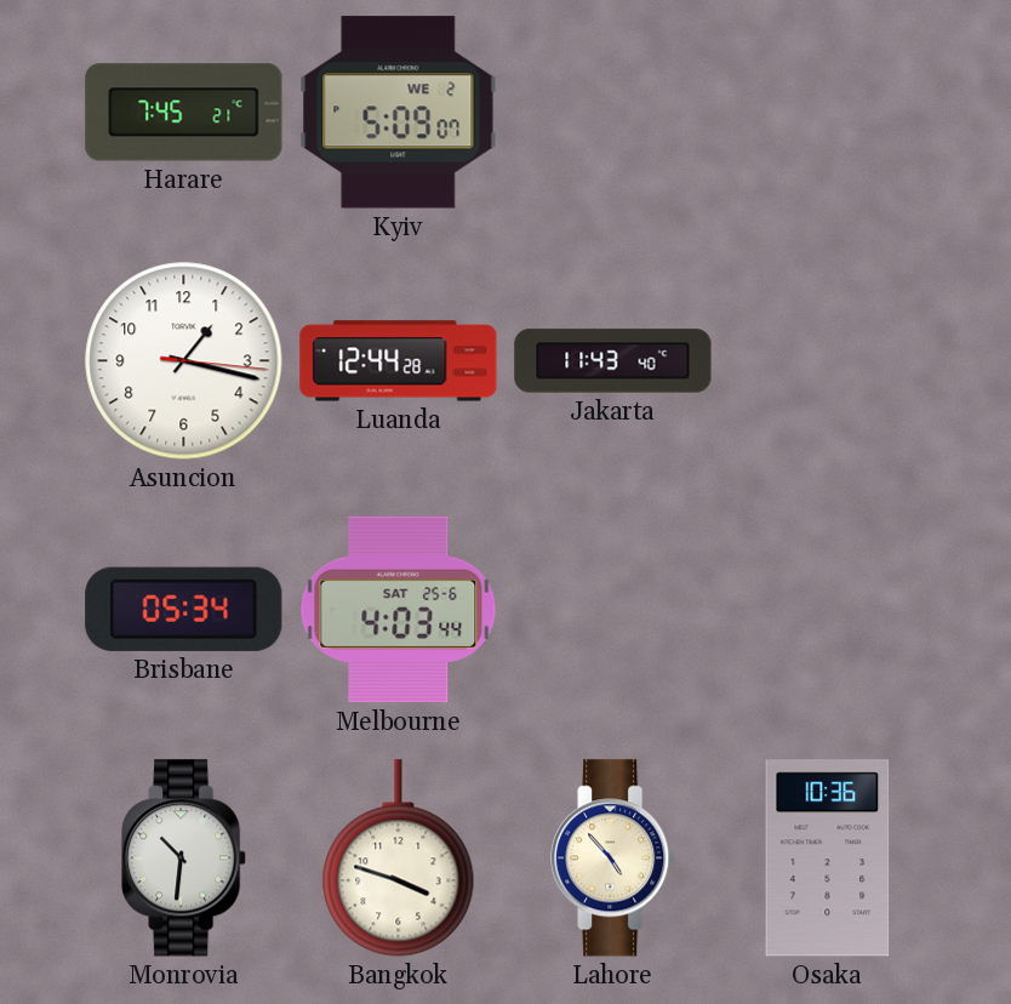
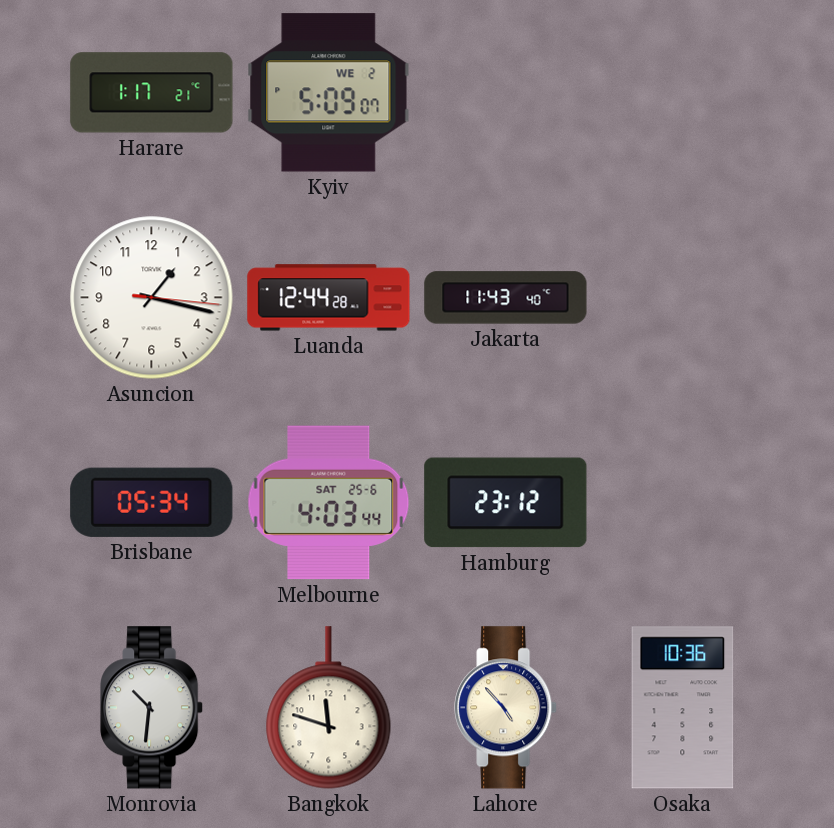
Harare: 7:45 -> 1:17 (152, 93)
Hamburg: none -> 23:12 (506, 503)
Bangkok: 3:48 -> 11:48 (329, 708)
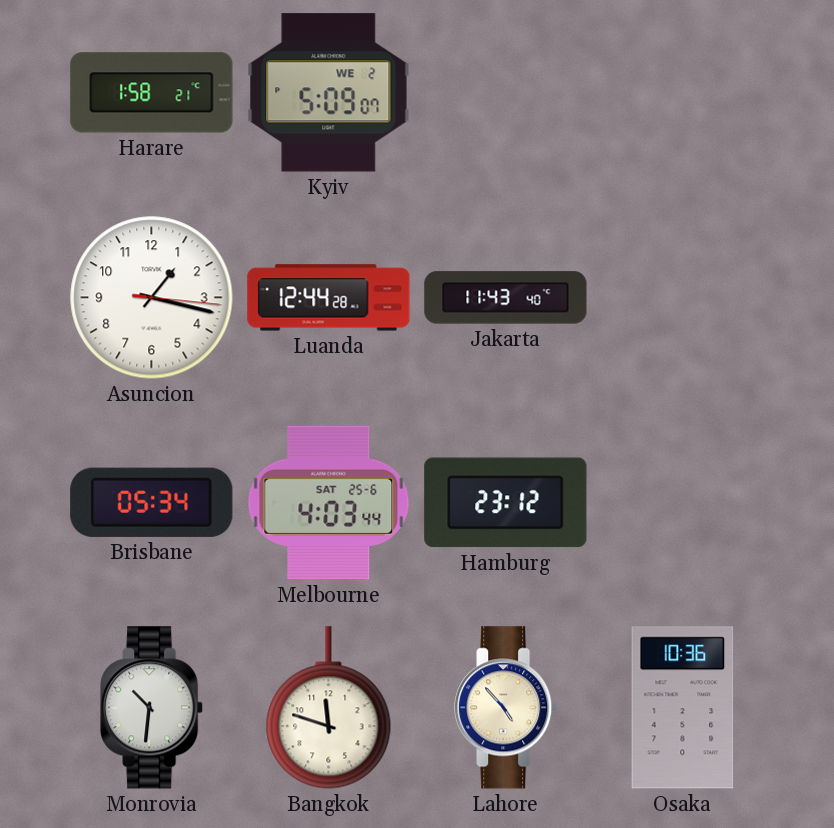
Harare: 1:17 -> 1:58 (152, 93)
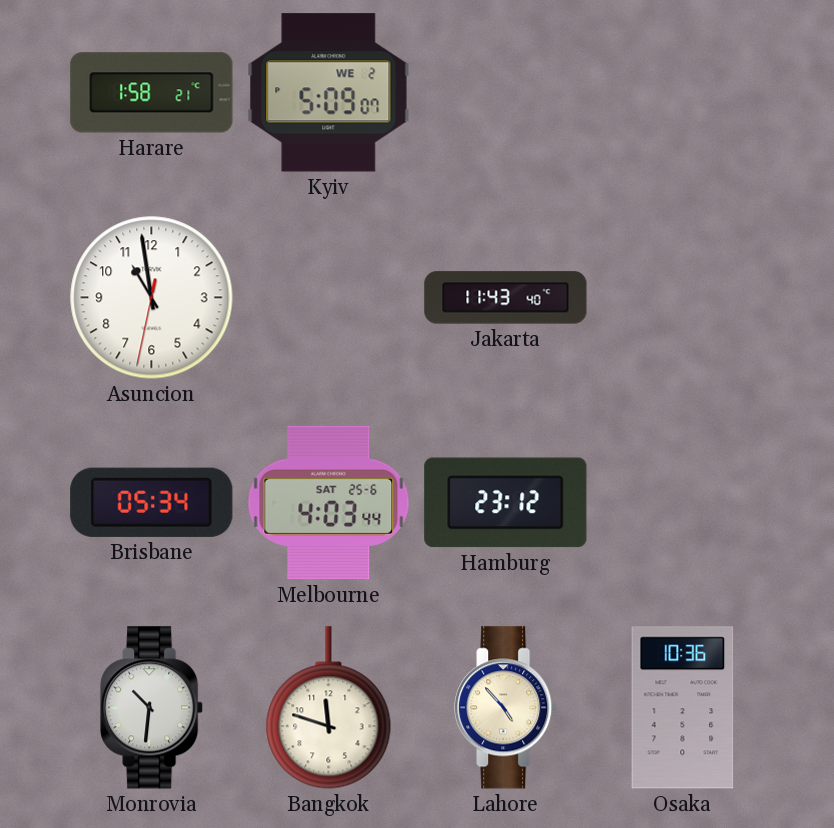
Asuncion: 1:17 -> 10:58 (152, 298)
Luanda: 12:44 -> none (329, 298)
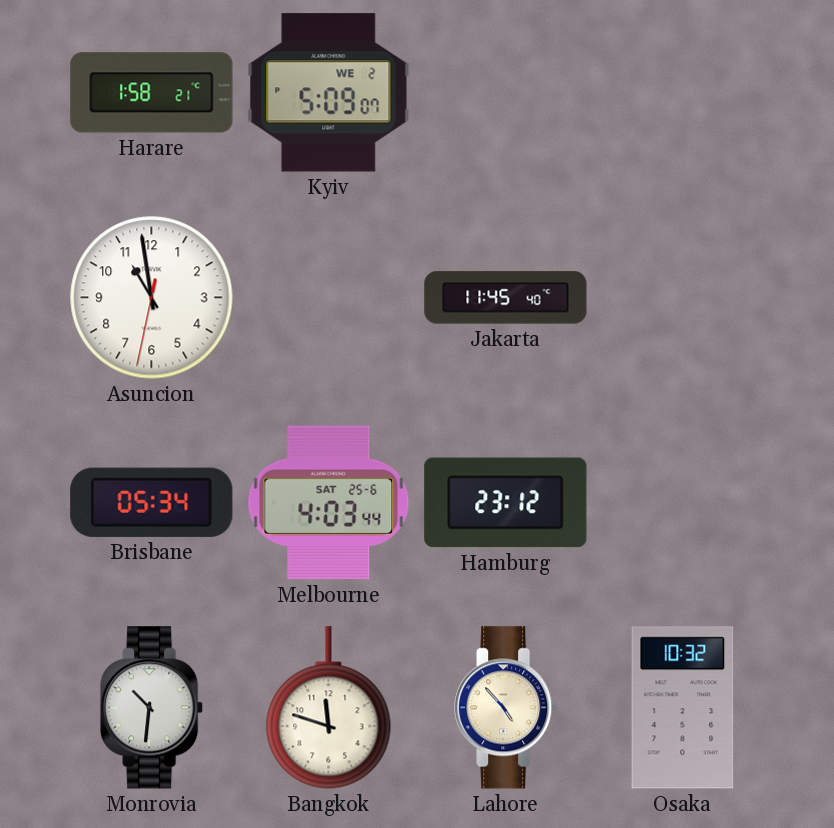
Jakarta: 11:43 -> 11:45 (506, 298)
Osaka: 10:36 -> 10:32 (683, 708)
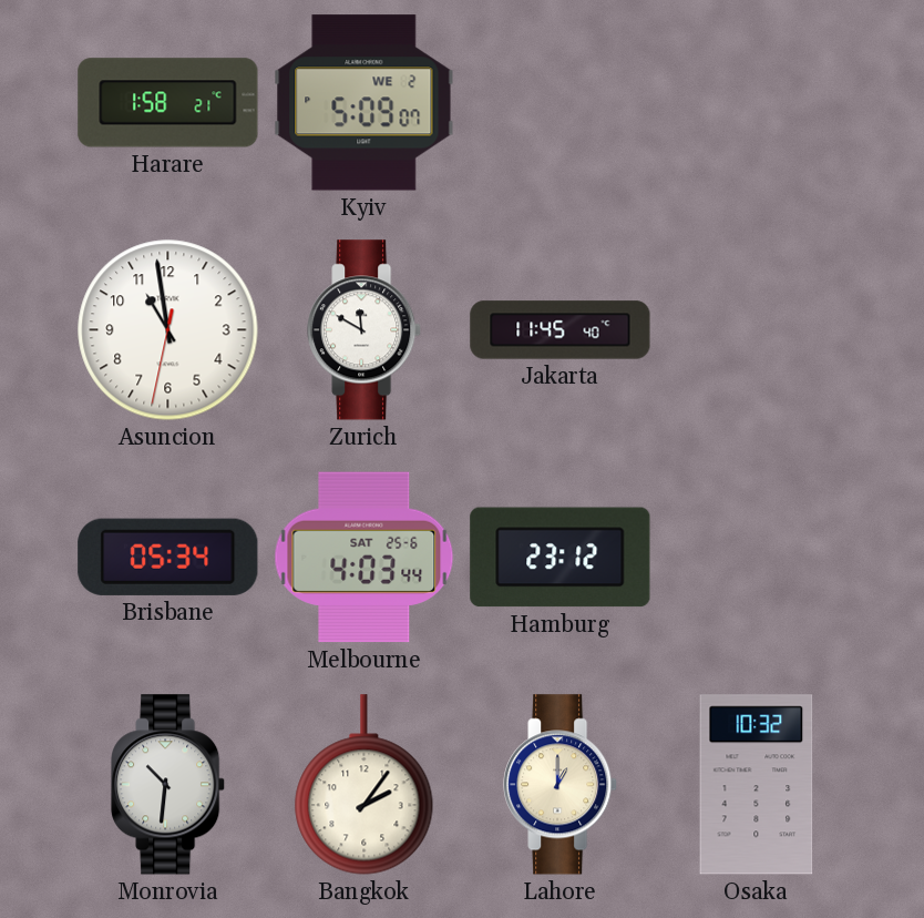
Zurich: none -> 11:50 (365, 330)
Bangkok: 11:48 -> 2:06 (365, 785)
Lahore: 4:53 -> 1:00 (561, 785)
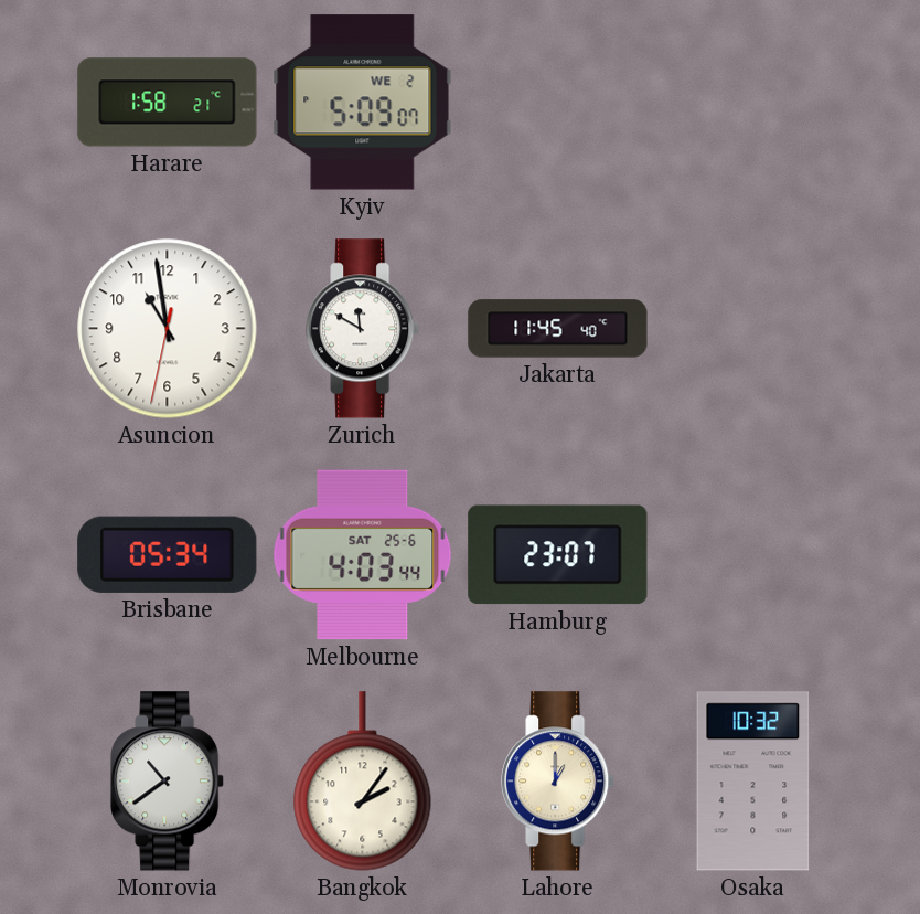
Hamburg: 23:12 -> 23:07 (558, 555)
Monrovia: 10:31 -> 10:39 (168, 782)
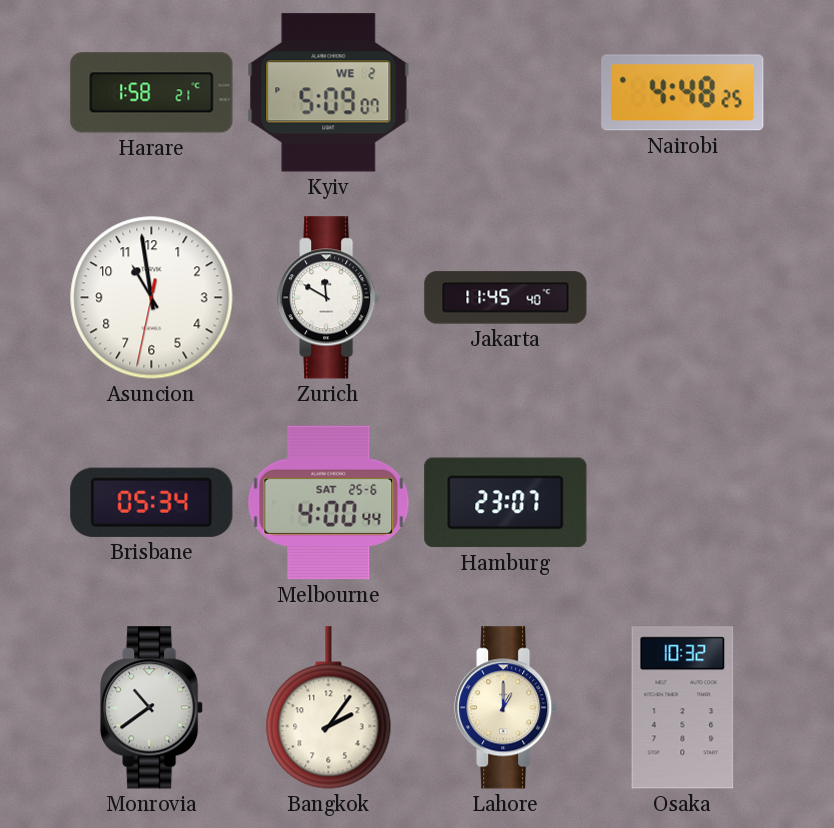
Nairobi: none -> 4:48 (683, 93)
Melbourne: 4:03 -> 4:00 (329, 503)
